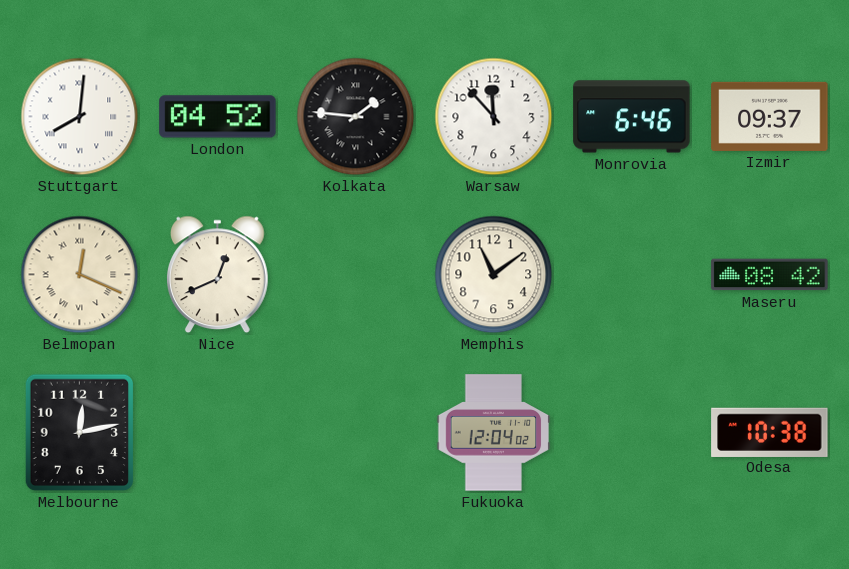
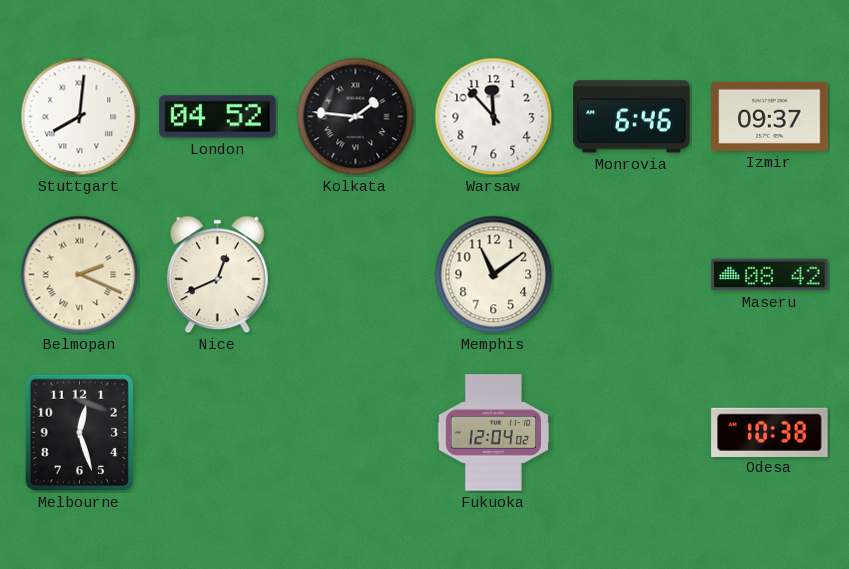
Belmopan: 12:19 -> 2:19 (80, 275)
Melbourne: 12:13 -> 12:27 (80, 433)
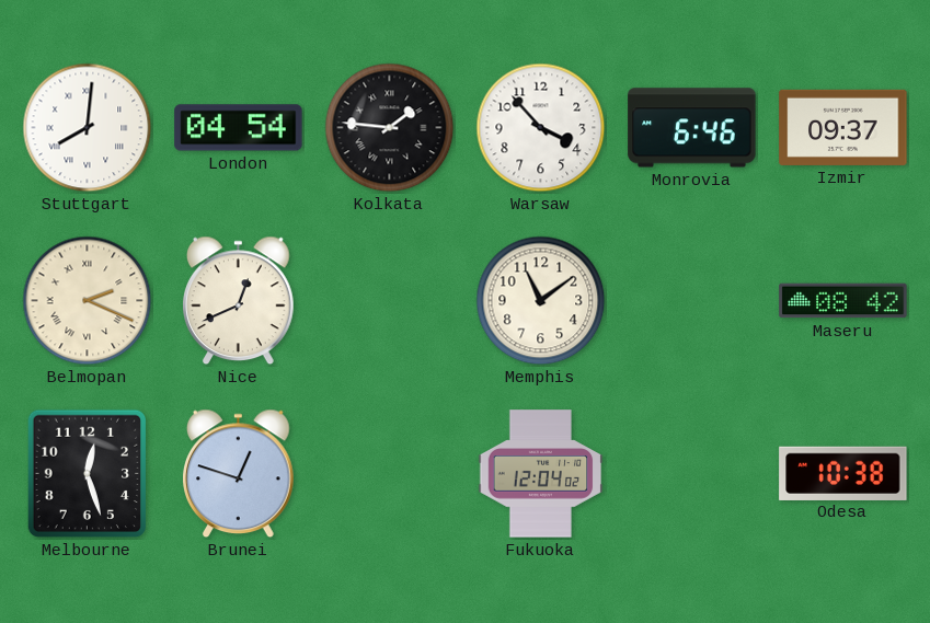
London: 04:52 -> 04:54 (239, 128)
Warsaw: 11:53 -> 3:53 (541, 128)
Brunei: none -> 12:48 (239, 474)
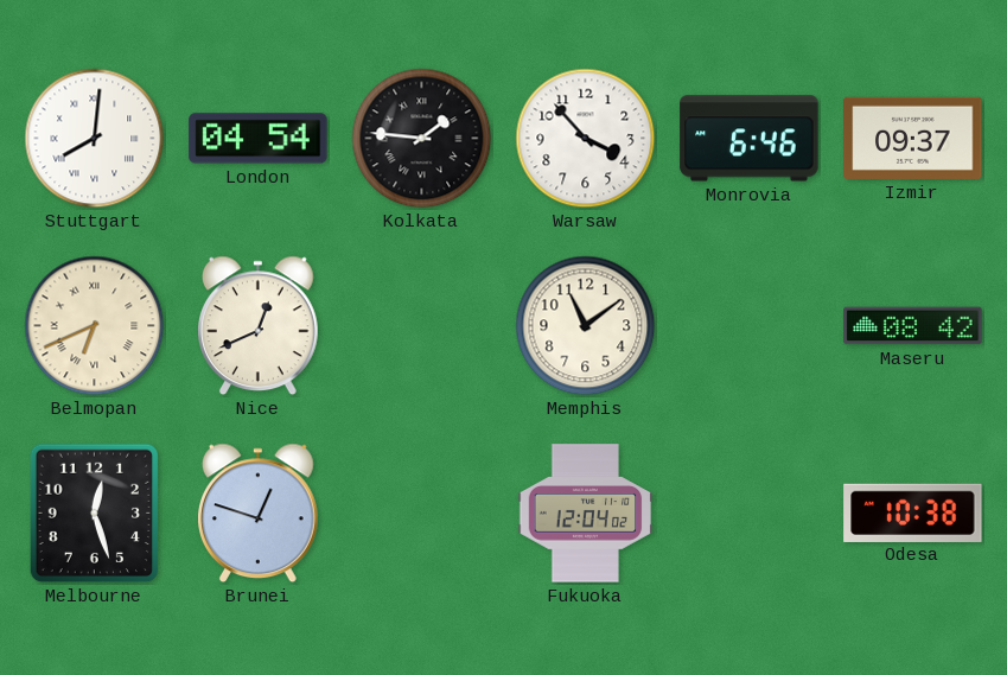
Belmopan: 2:19 -> 6:41 (95, 326)
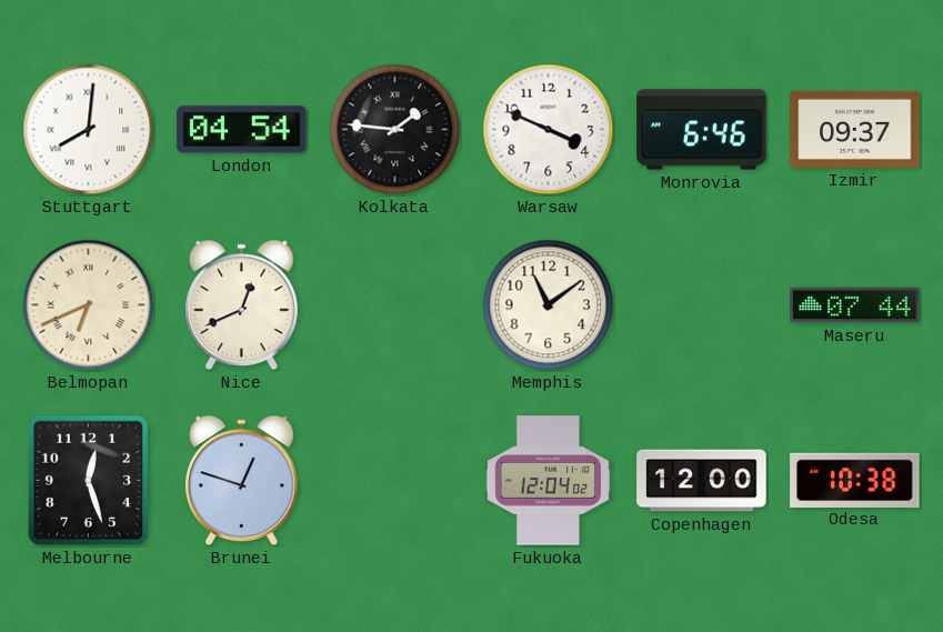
Warsaw: 3:53 -> 3:49 (549, 130)
Maseru: 08:42 -> 07:44 (855, 305)
Copenhagen: none -> 12:00 (702, 481)
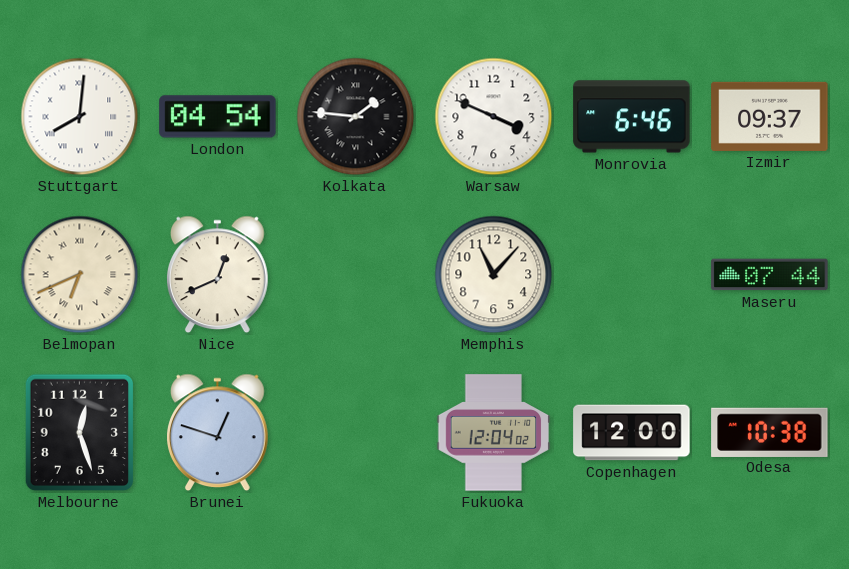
Memphis: 11:09 -> 11:07 (494, 275)
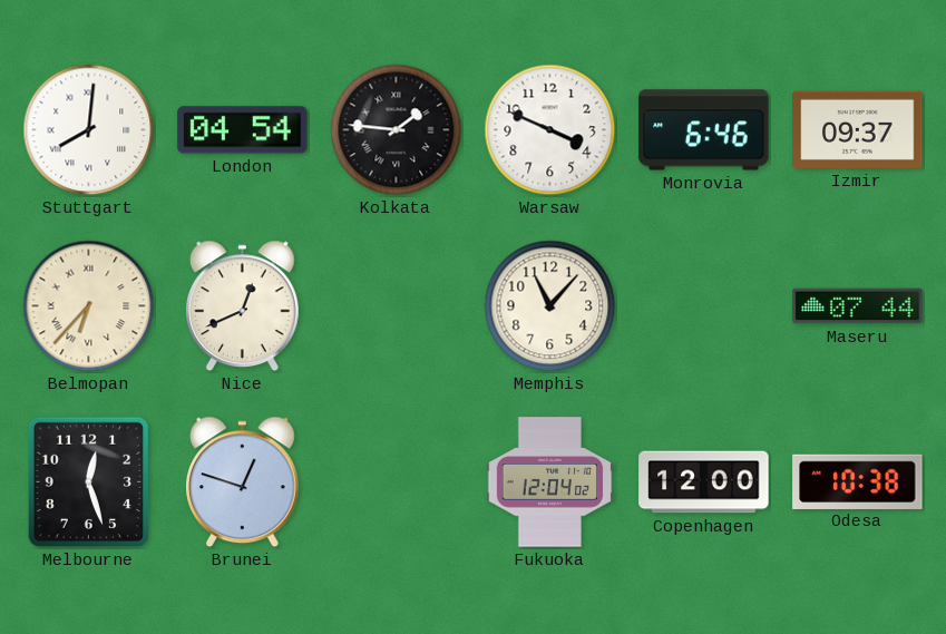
Belmopan: 6:41 -> 6:37 (89, 306)
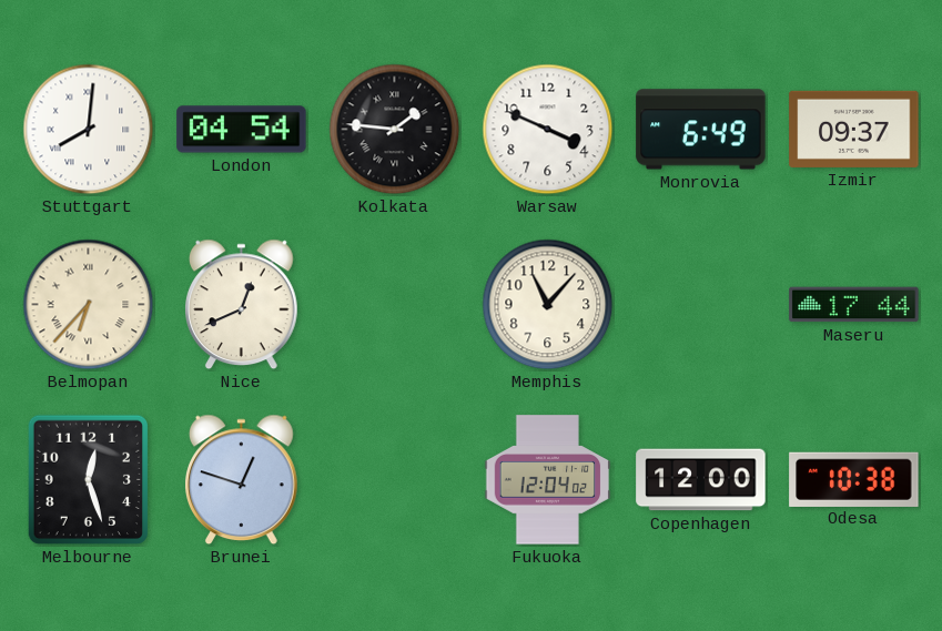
Monrovia: 6:46 -> 6:49 (701, 130)
Maseru: 07:44 -> 17:44 (854, 305)
